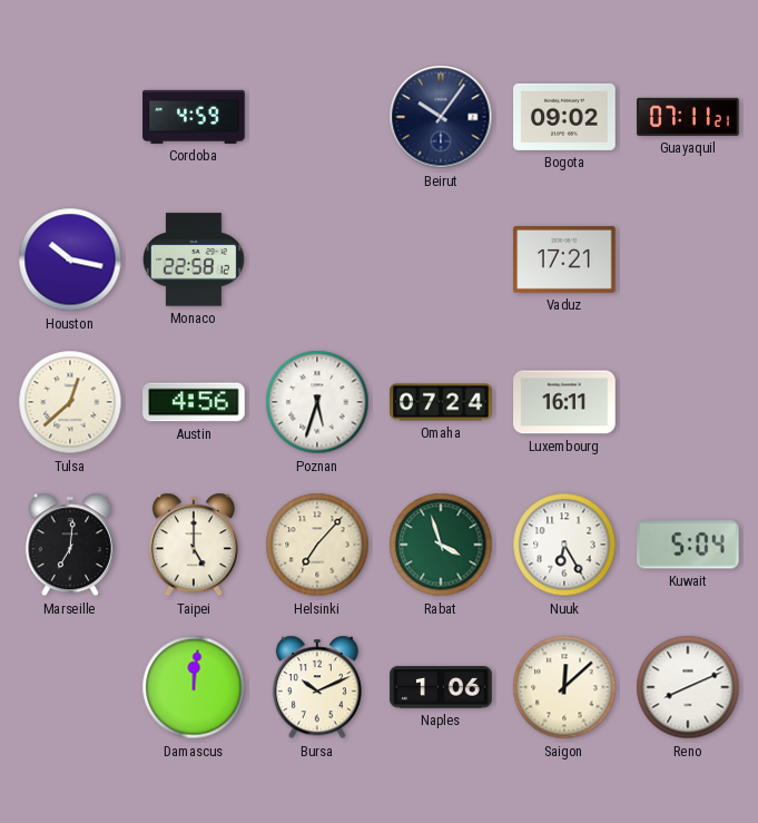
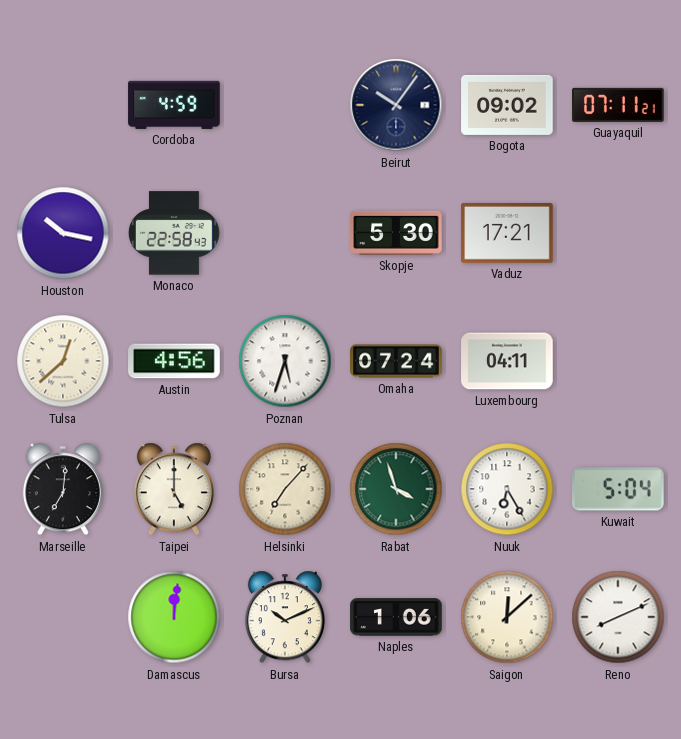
Monaco: 22:58:12 -> 22:58:43 (175, 233)
Skopje: none -> 5:30 (396, 233)
Luxembourg: 16:11 -> 04:11 (507, 361)
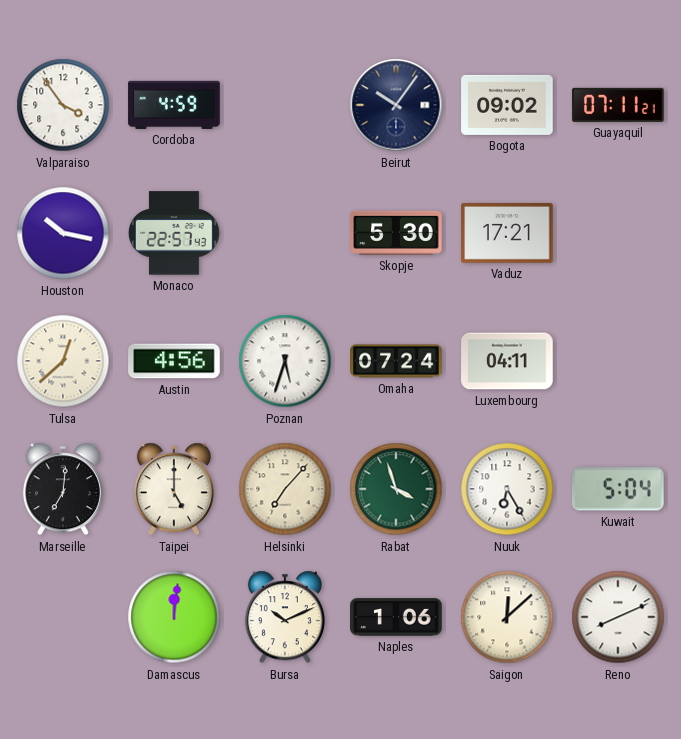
Valparaiso: none -> 3:54 (63, 105)
Monaco: 22:58 -> 22:57 (175, 233)
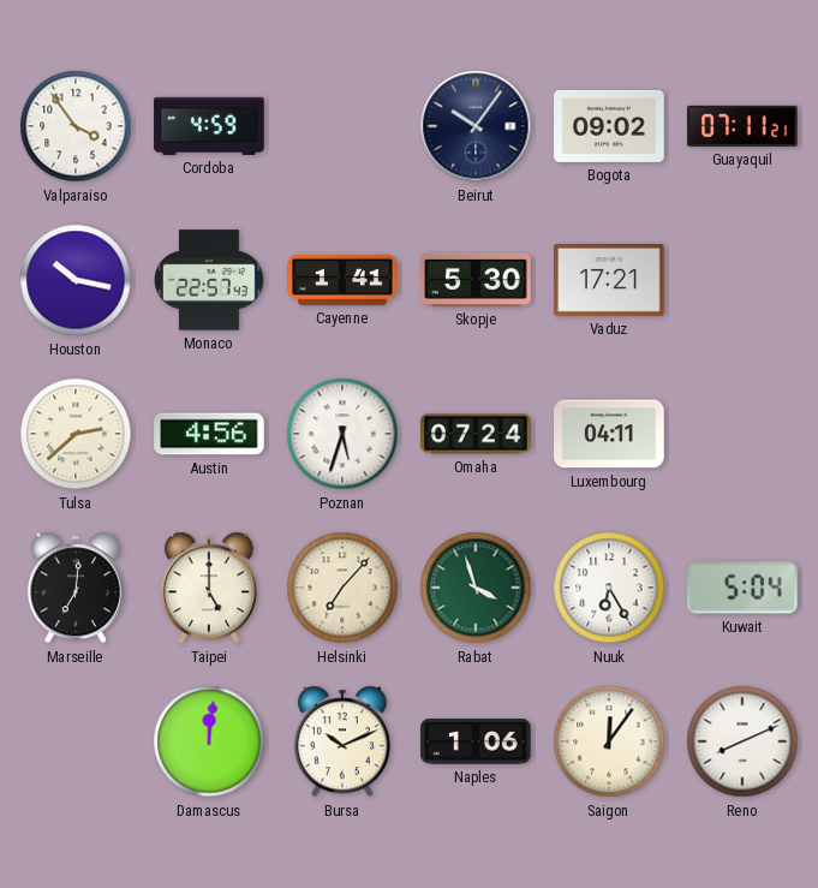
Cayenne: none -> 1:41 (342, 280)
Tulsa: 12:38 -> 2:38 (76, 434)
Saigon: 12:08 -> 12:06 (609, 741)
